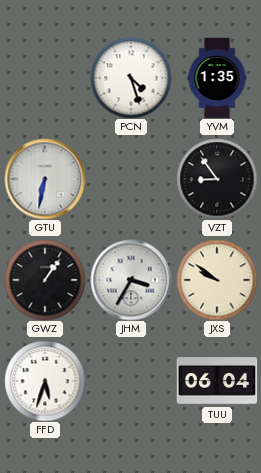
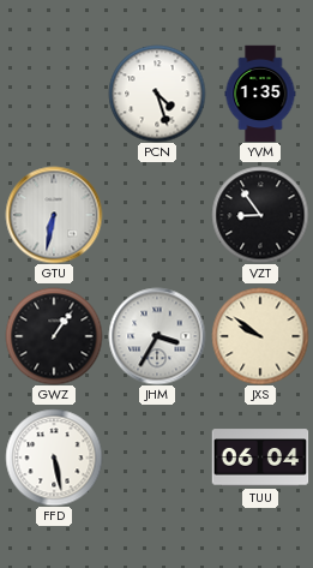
FFD: 5:33 -> 5:28 (54, 458)
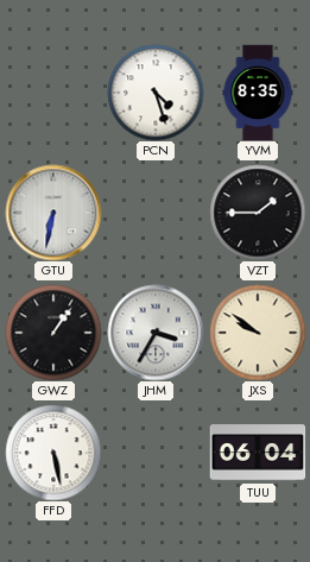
YVM: 1:35 -> 8:35 (258, 93)
VZT: 8:54 -> 1:45 (258, 213)
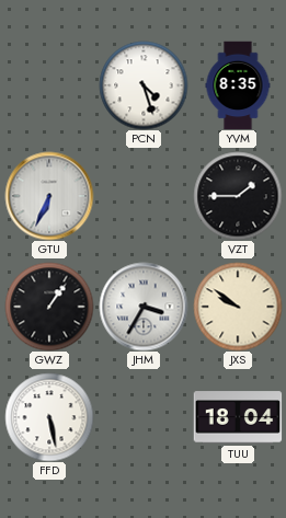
GTU: 6:32 -> 6:34 (49, 196)
TUU: 06:04 -> 18:04 (238, 417)
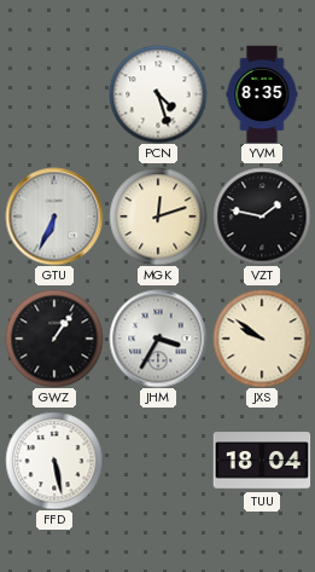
MGK: none -> 12:12 (158, 216)
VZT: 1:45 -> 1:47 (262, 216)
